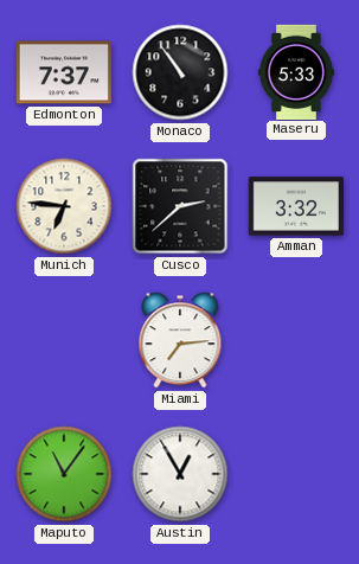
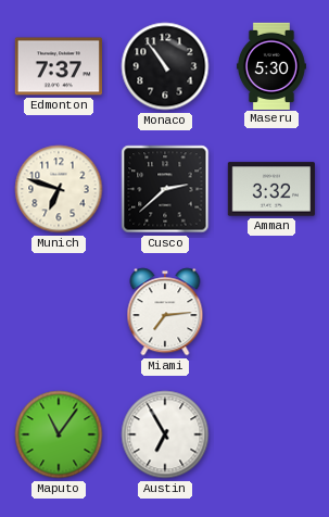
Maseru: 5:33 -> 5:30 (271, 65)
Munich: 6:46 -> 6:48 (59, 189)
Austin: 12:55 -> 6:55 (165, 434)
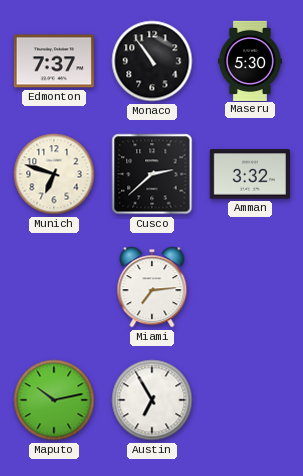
Maputo: 11:06 -> 10:13 (54, 400)
